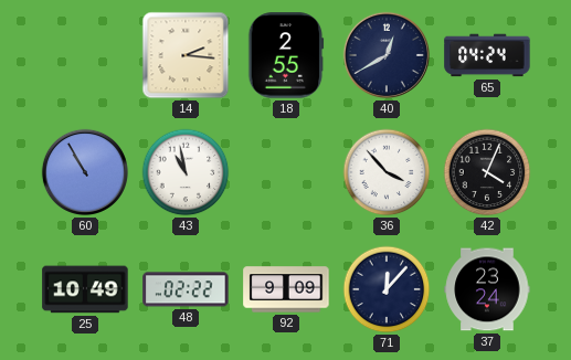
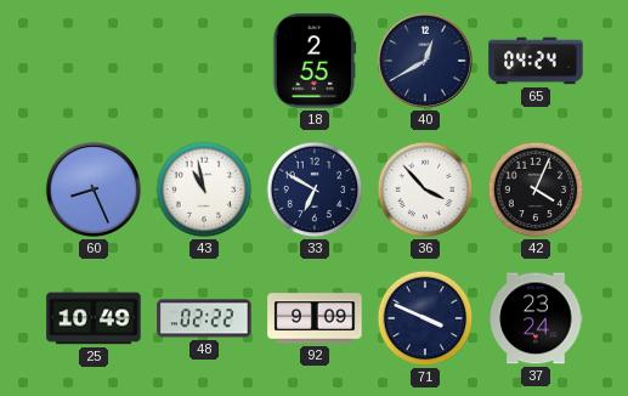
14: 2:16 -> none (186, 55)
60: 10:55 -> 8:26 (94, 189)
33: none -> 6:50 (315, 189)
71: 12:07 -> 3:49 (425, 318)
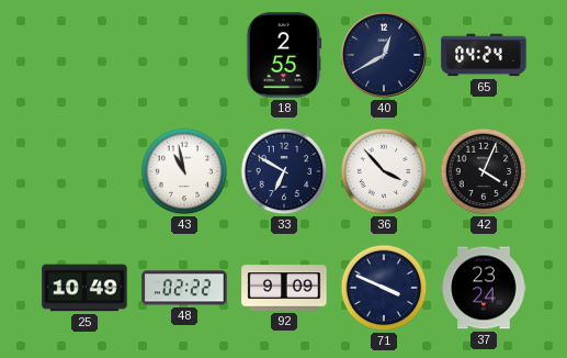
60: 8:26 -> none (94, 189)
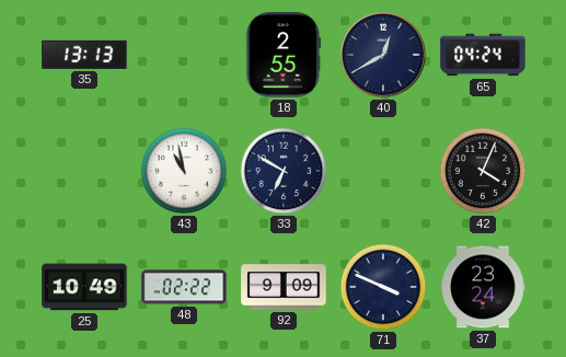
35: none -> 13:13 (84, 55)
36: 3:53 -> none (384, 171)
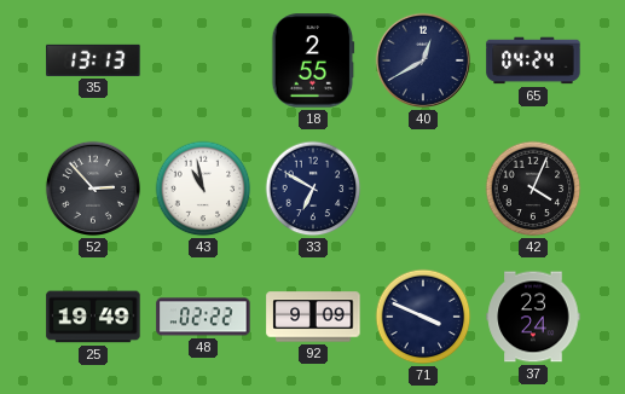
52: none -> 2:53 (93, 189)
25: 10:49 -> 19:49 (93, 317)
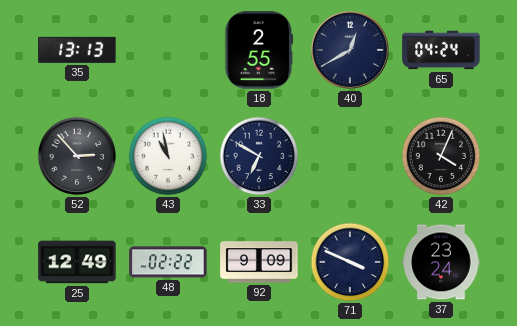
25: 19:49 -> 12:49 (77, 262)
